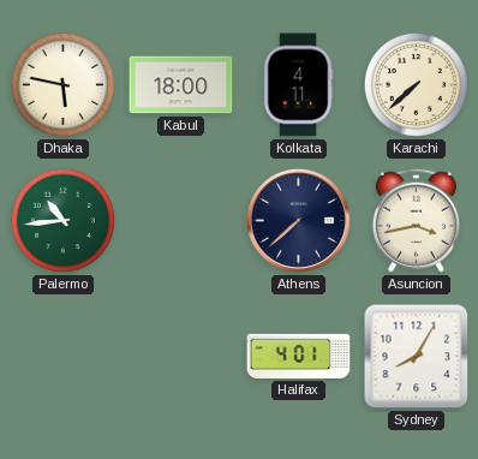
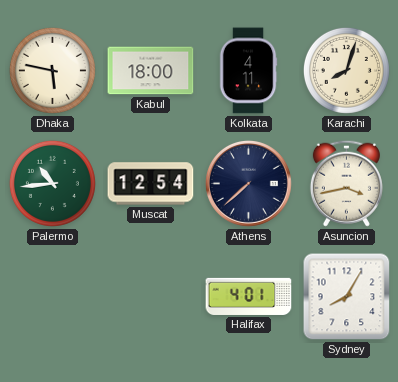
Karachi: 7:38 -> 8:03 (346, 70)
Muscat: none -> 12:54 (151, 184)
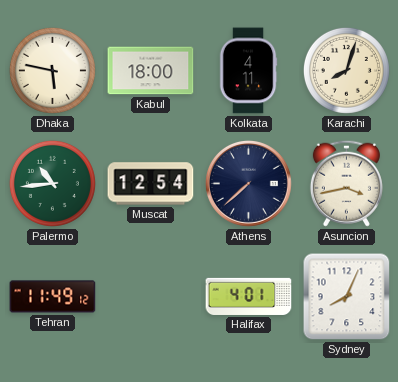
Tehran: none -> 11:49 (53, 297)
Sydney: 8:05 -> 8:04 (347, 297)
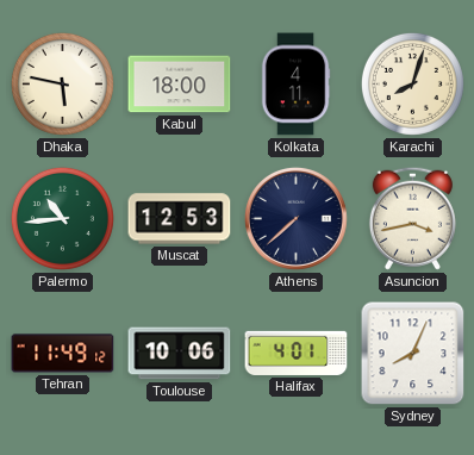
Muscat: 12:54 -> 12:53 (180, 219)
Toulouse: none -> 10:06 (180, 354)
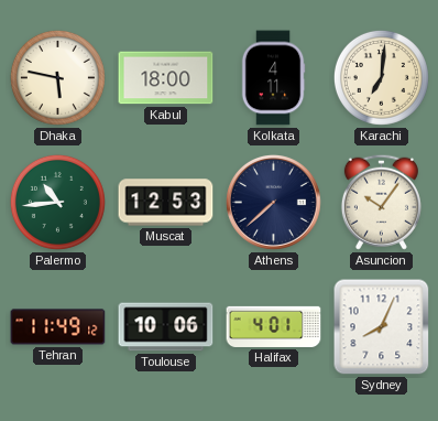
Karachi: 8:03 -> 7:01 (381, 77)
Asuncion: 3:43 -> 10:06 (381, 202)
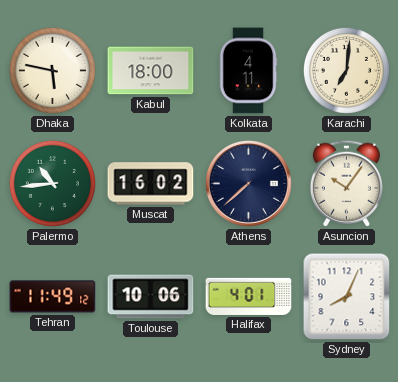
Muscat: 12:53 -> 16:02 (151, 184)
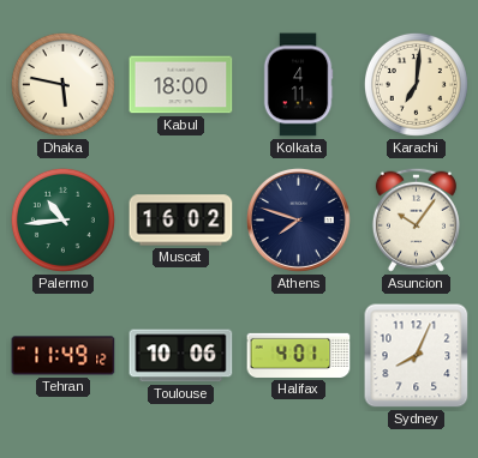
Athens: 7:38 -> 7:48 (298, 219)
